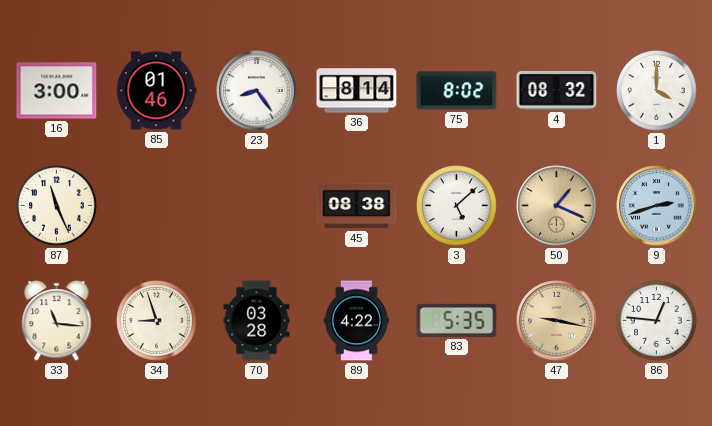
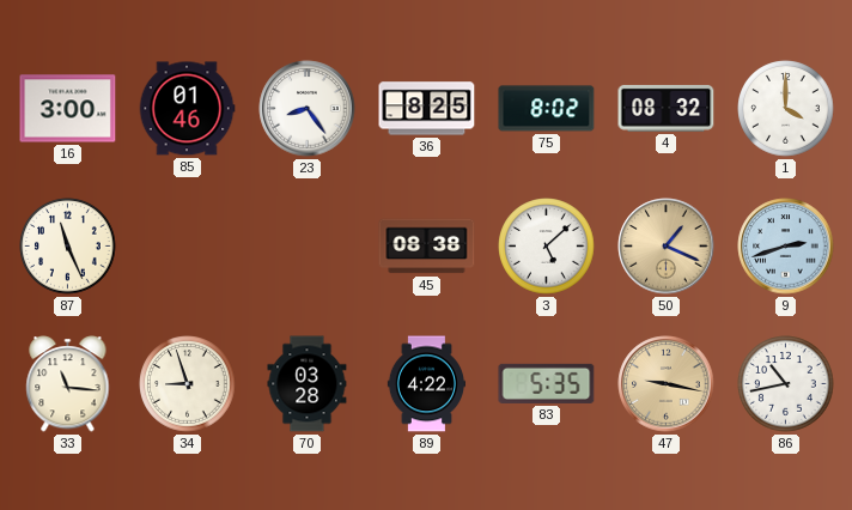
36: 8:14 -> 8:25 (427, 109)
86: 12:46 -> 10:43 (786, 384)
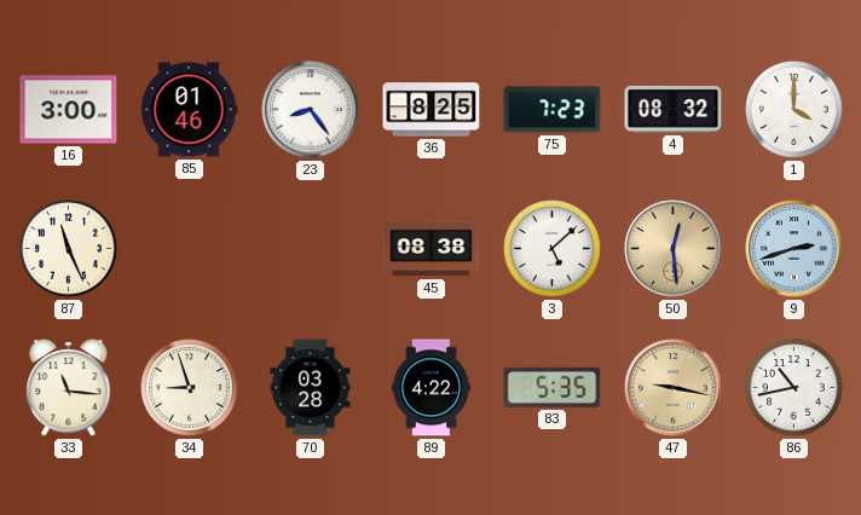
75: 8:02 -> 7:23 (553, 110)
50: 1:19 -> 12:29 (674, 249)
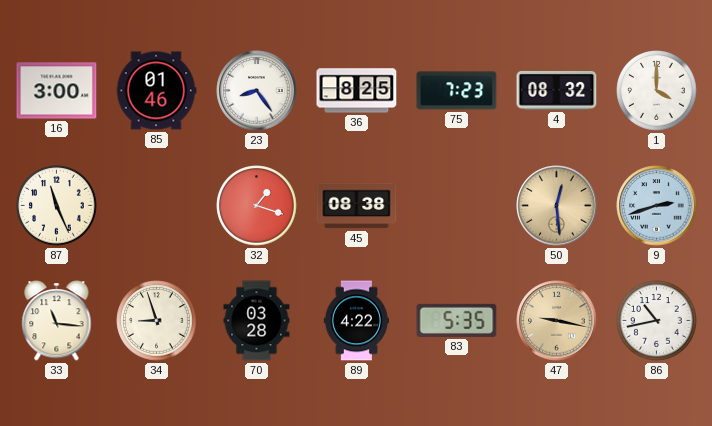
32: none -> 1:18 (257, 206)
3: 5:08 -> none (553, 249)
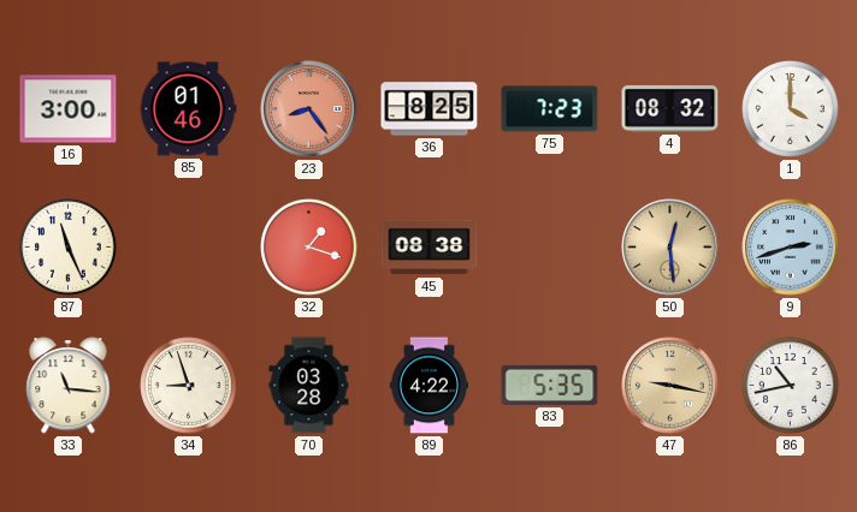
23 dial: white -> salmon (309, 109)
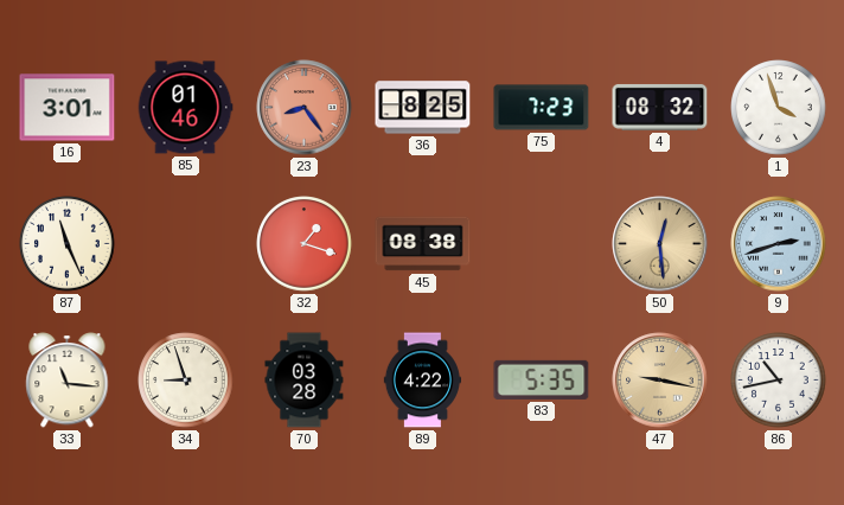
16: 3:00 -> 3:01 (68, 108)
1: 4:00 -> 3:57 (779, 108)
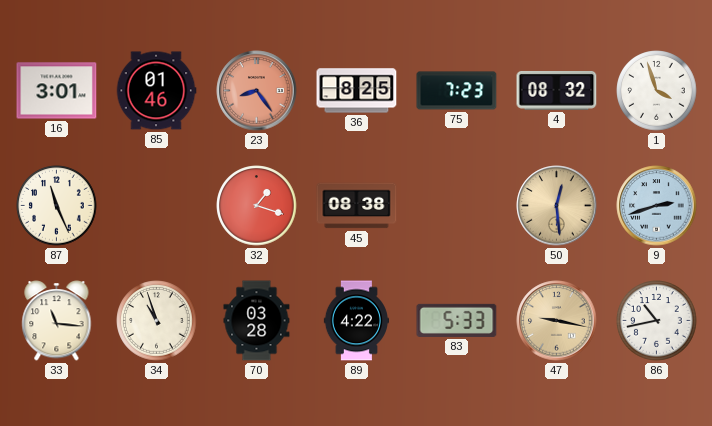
34: 8:57 -> 10:57 (157, 321)
83: 5:35 -> 5:33 (457, 320)
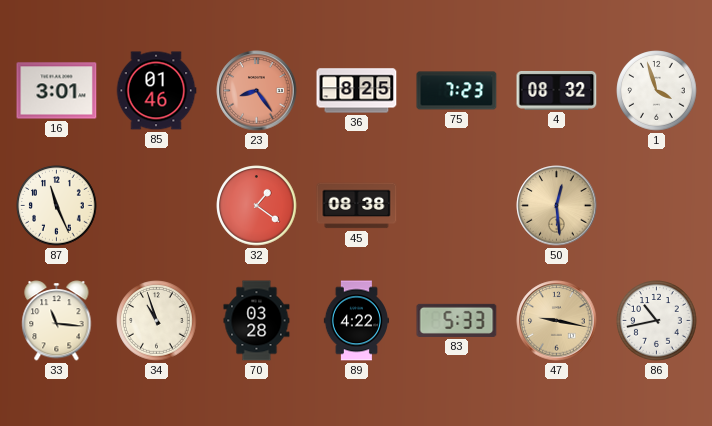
32: 1:18 -> 1:21 (257, 206)
9: 2:42 -> none (657, 206)
